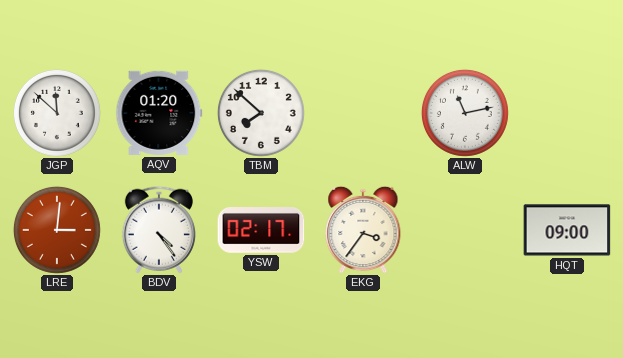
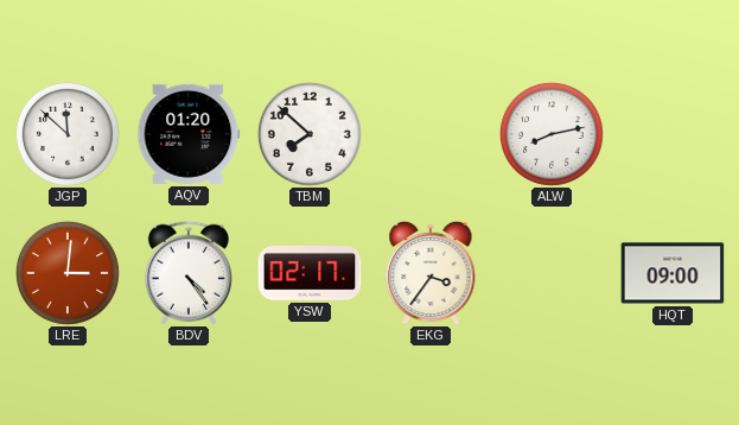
ALW: 11:13 -> 8:13 (552, 134)
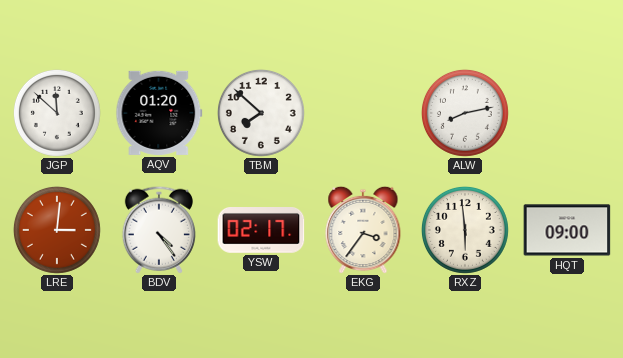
RXZ: none -> 5:59 (465, 230)
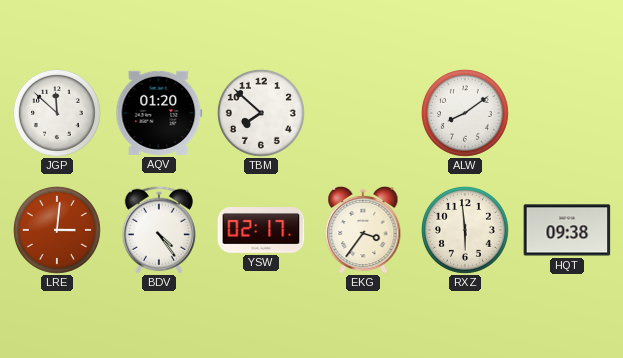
ALW: 8:13 -> 8:09 (465, 113)
HQT: 09:00 -> 09:38 (567, 230)
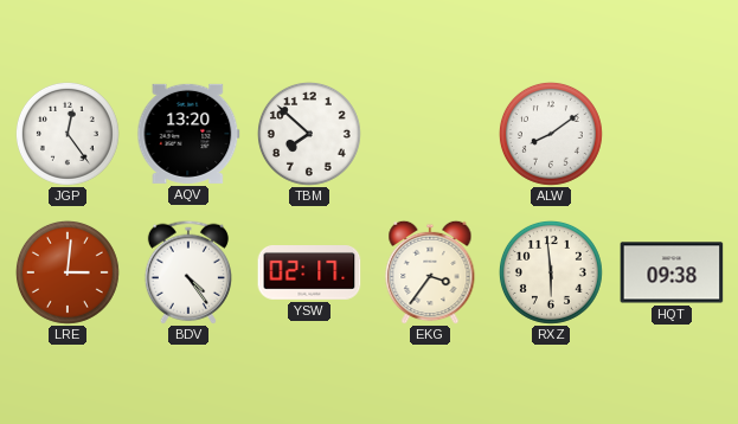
JGP: 11:52 -> 12:24 (68, 134)
AQV: 01:20 -> 13:20 (188, 134)
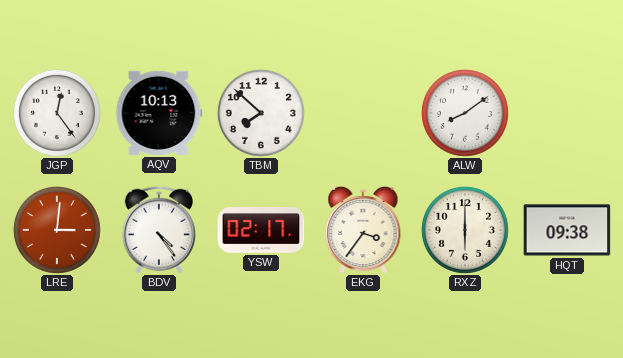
AQV: 13:20 -> 10:13 (159, 113)
RXZ: 5:59 -> 6:00 (465, 230)
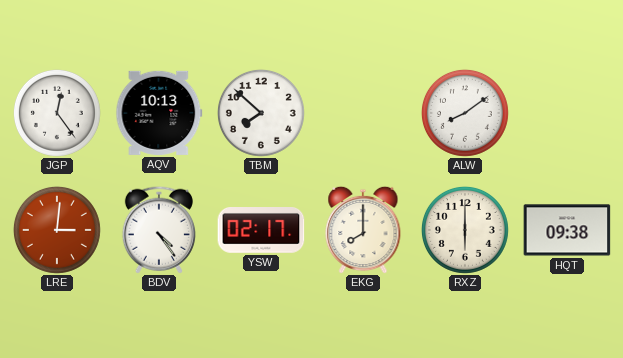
EKG: 3:36 -> 8:00 (363, 230)
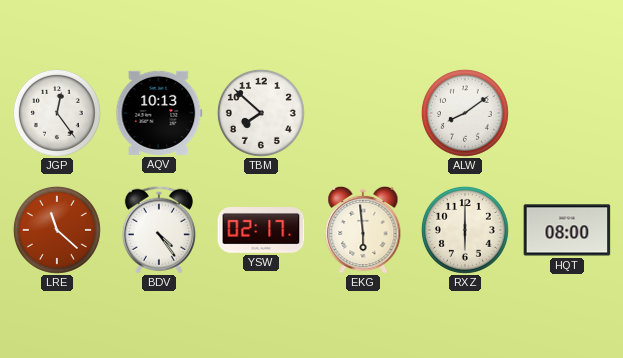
LRE: 3:01 -> 11:22 (57, 230)
EKG: 8:00 -> 5:59 (363, 230)
HQT: 09:38 -> 08:00 (567, 230)
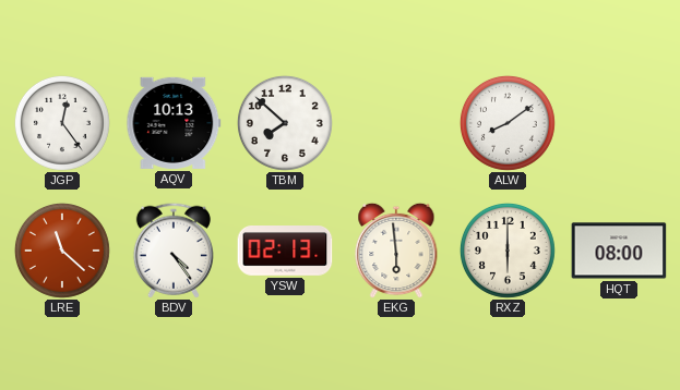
YSW: 02:17 -> 02:13 (285, 252)
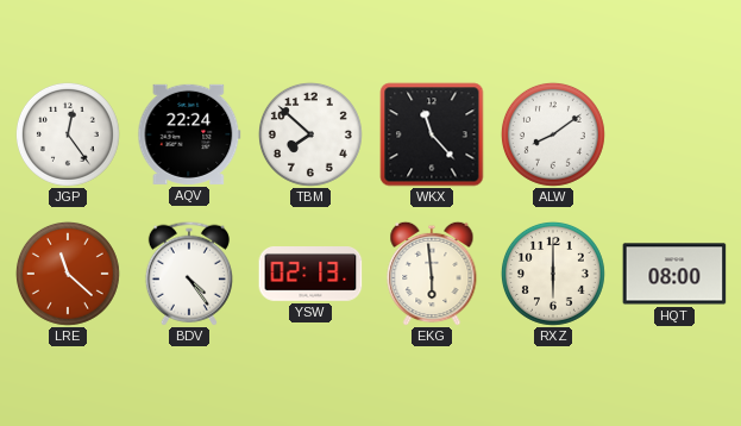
AQV: 10:13 -> 22:24 (189, 134)
WKX: none -> 11:23 (432, 134)
